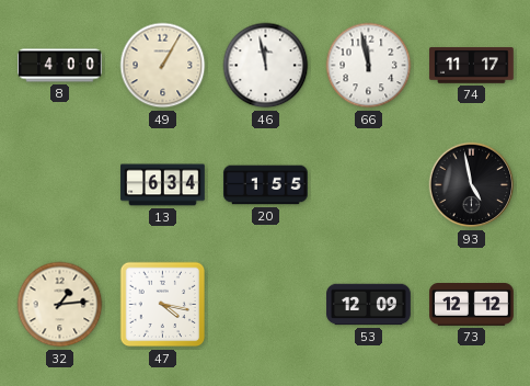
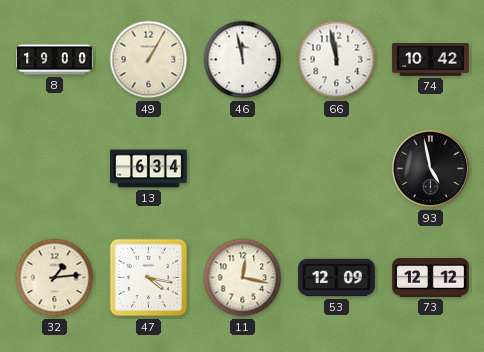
8: 4:00 -> 19:00 (55, 60)
74: 11:17 -> 10:42 (431, 60)
20: 1:55 -> none (266, 185)
11: none -> 12:17 (243, 278)
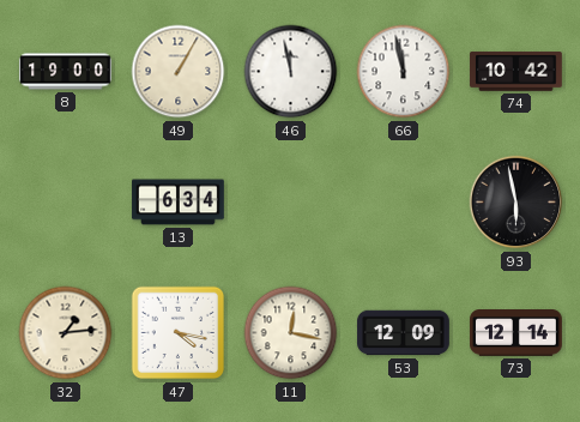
93: 4:58 -> 5:58 (516, 203)
73: 12:12 -> 12:14 (516, 333)
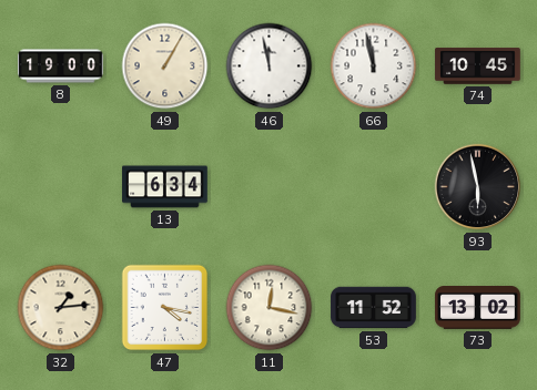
74: 10:42 -> 10:45 (478, 66)
53: 12:09 -> 11:52 (374, 308)
73: 12:14 -> 13:02 (478, 308)
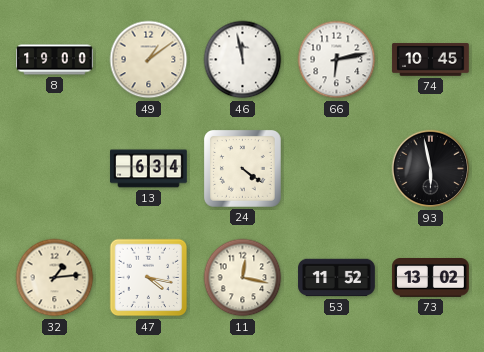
49: 1:05 -> 1:09 (149, 60)
66: 11:58 -> 6:13 (337, 60)
24: none -> 4:21 (242, 168)
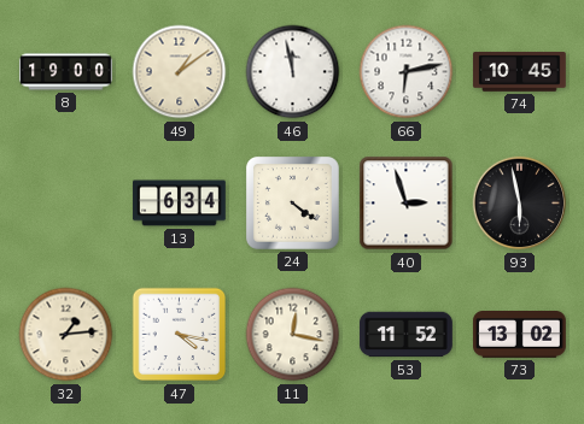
40: none -> 2:57 (407, 204)
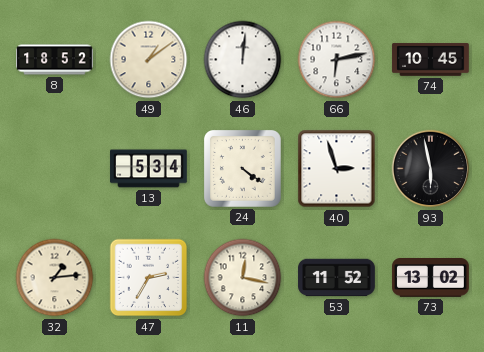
8: 19:00 -> 18:52 (55, 60)
46: 11:58 -> 12:01 (243, 60)
13: 6:34 -> 5:34 (149, 169)
47: 4:17 -> 2:35 (149, 278)
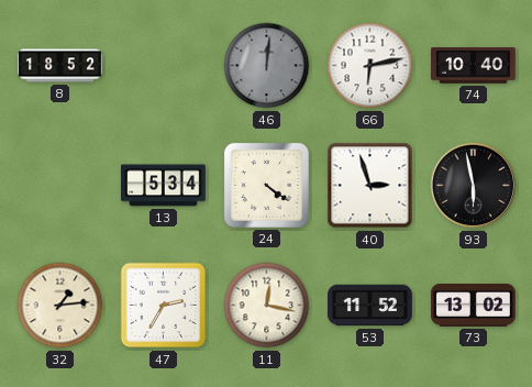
49: 1:09 -> none (149, 60)
46 dial: white -> grey (267, 66)
74: 10:45 -> 10:40 (474, 66)
